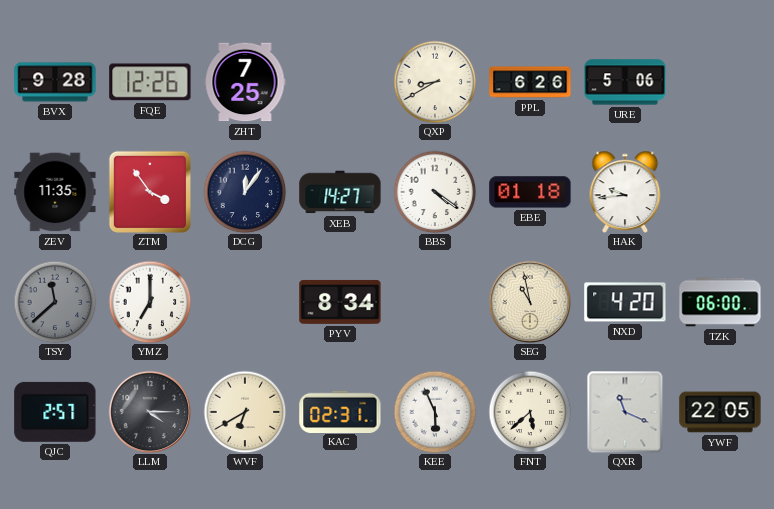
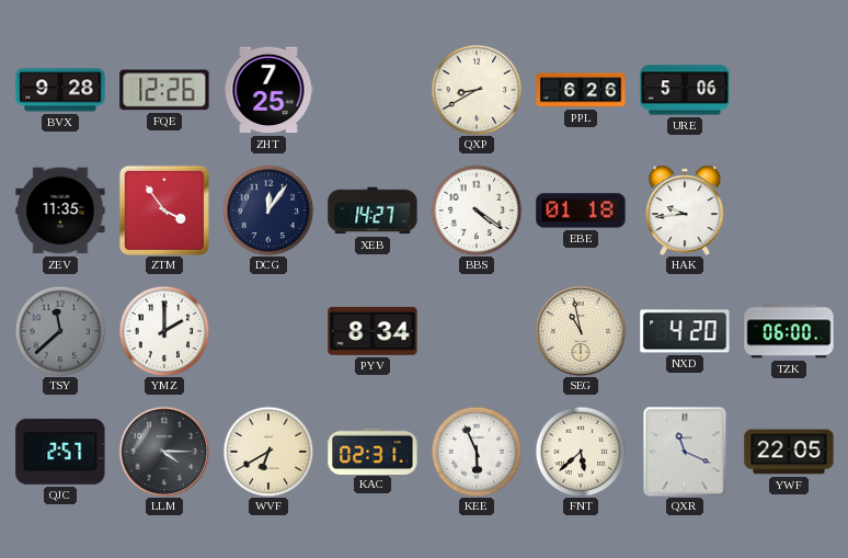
YMZ: 7:00 -> 2:00 (164, 331)
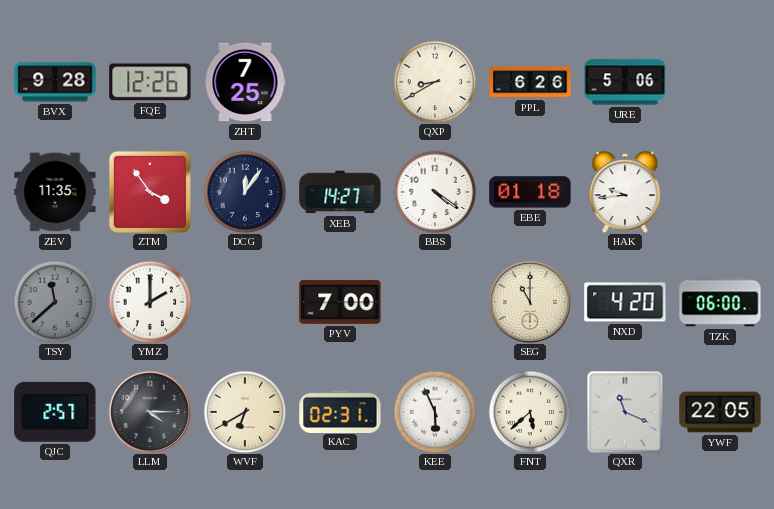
PYV: 8:34 -> 7:00 (340, 302)
SEG: 10:58 -> 11:00 (530, 302)
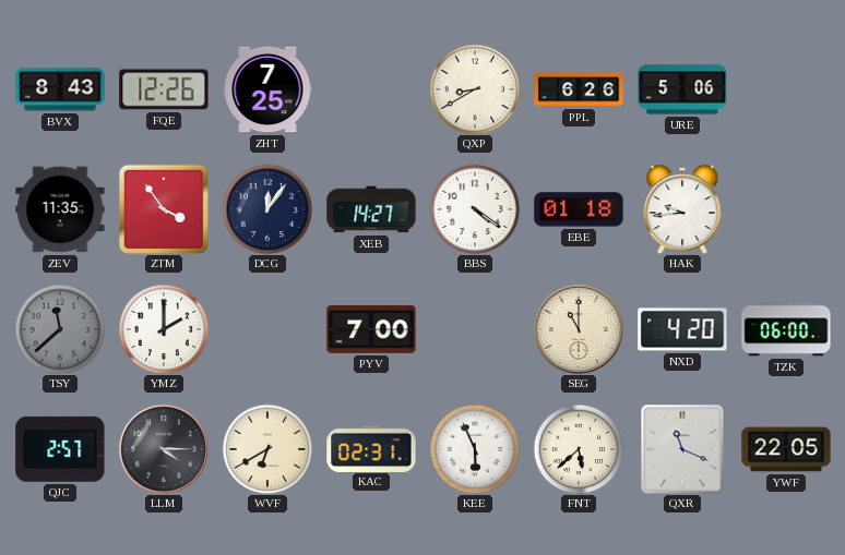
BVX: 9:28 -> 8:43 (60, 89)
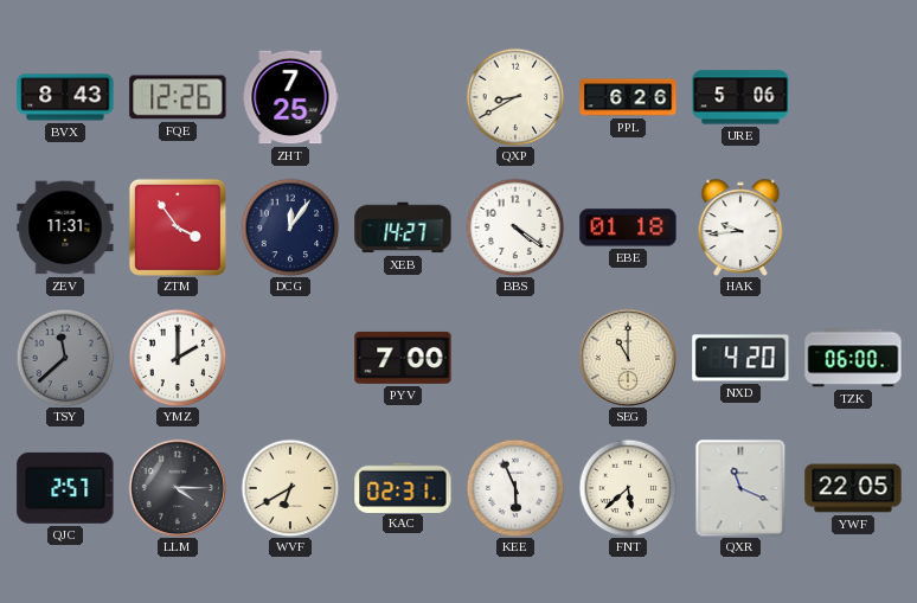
ZEV: 11:35 -> 11:31 (65, 227)
